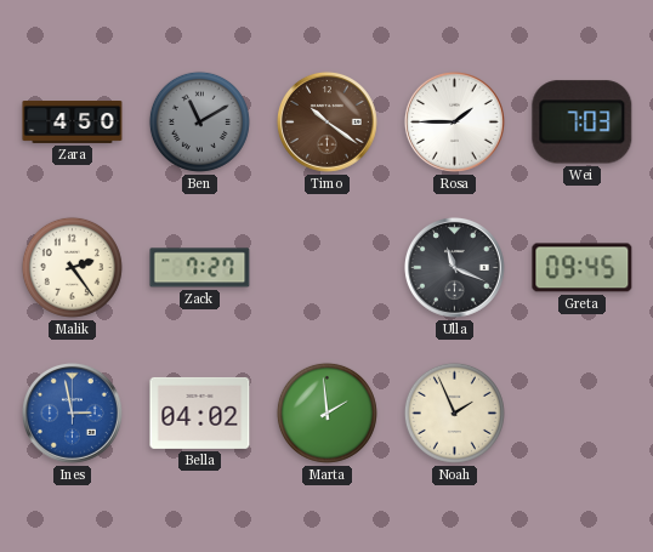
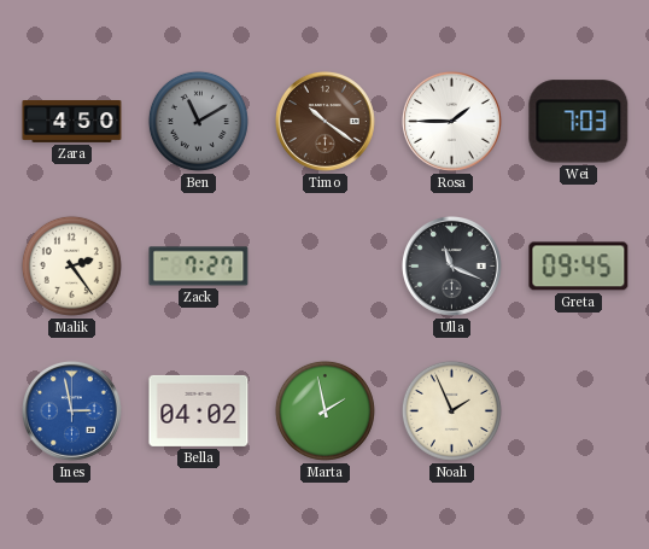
Marta: 1:59 -> 1:58 (324, 410)
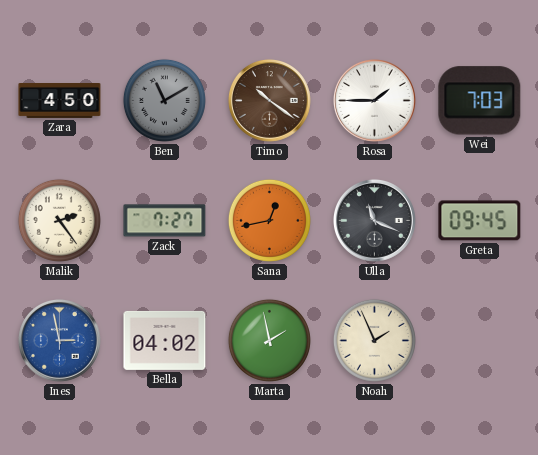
Sana: none -> 12:43 (269, 220)
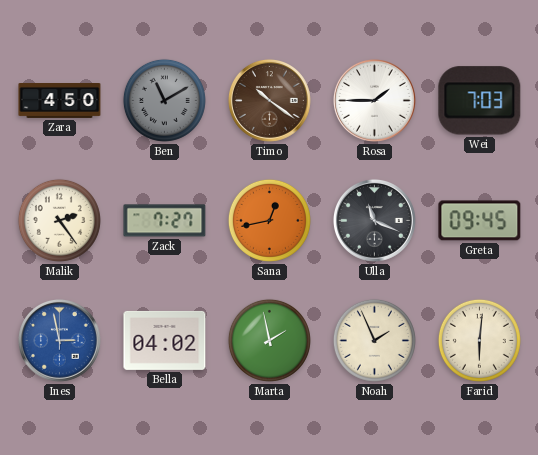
Farid: none -> 6:01 (479, 340)
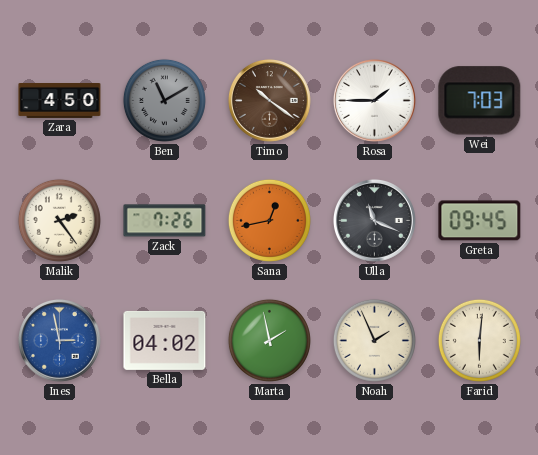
Zack: 7:27 -> 7:26 (165, 221)
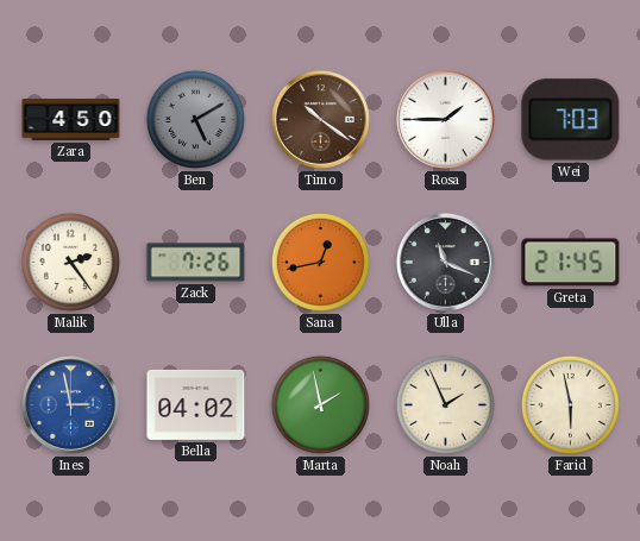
Ben: 11:10 -> 5:10 (195, 119)
Greta: 09:45 -> 21:45 (571, 263)
Farid: 6:01 -> 5:58 (570, 404)
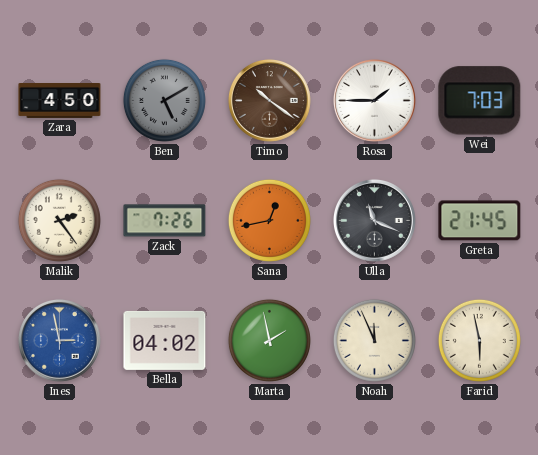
Noah: 1:56 -> 11:56 (374, 340)
